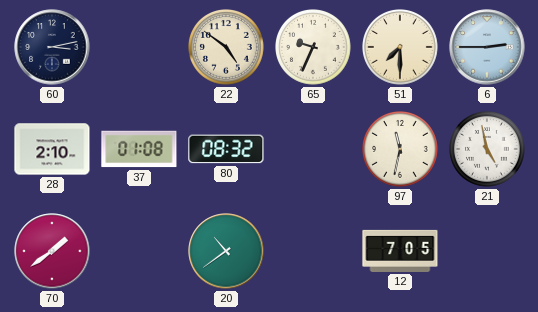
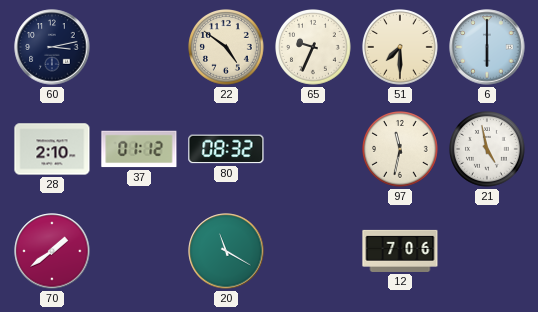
6: 2:45 -> 6:00 (487, 47)
37: 01:08 -> 01:12 (139, 149)
20: 10:39 -> 11:20 (226, 251)
12: 7:05 -> 7:06 (400, 251)
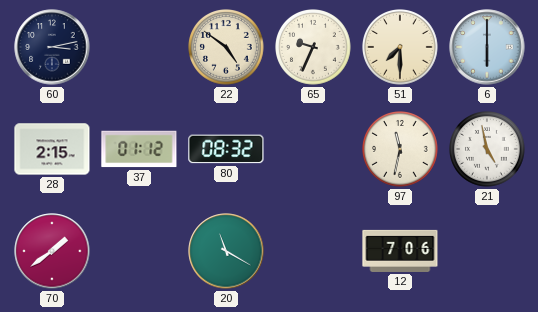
28: 2:10 -> 2:15 (52, 149)
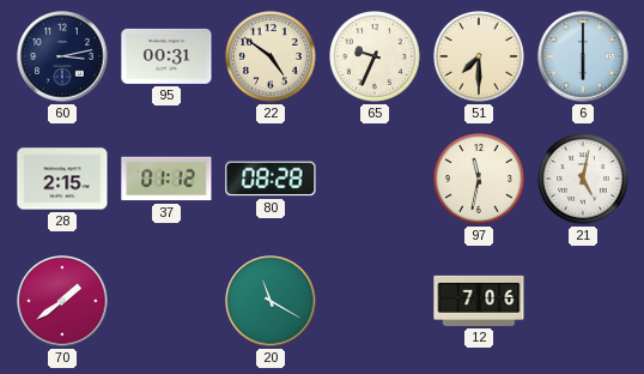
95: none -> 00:31 (166, 56)
80: 08:32 -> 08:28 (271, 179)
21: 4:58 -> 5:02 (584, 180)
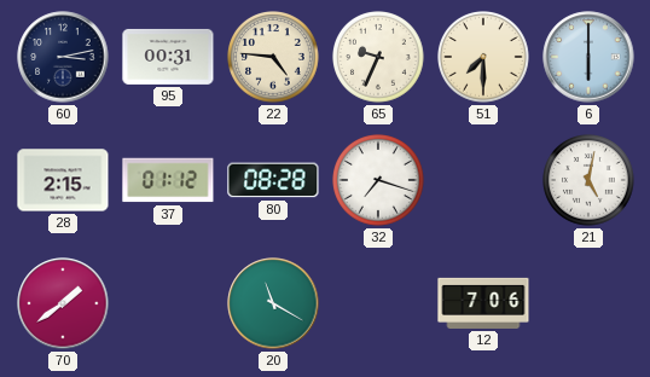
22: 4:51 -> 4:46 (274, 58)
32: none -> 7:18 (379, 181)
97: 11:32 -> none (480, 180)
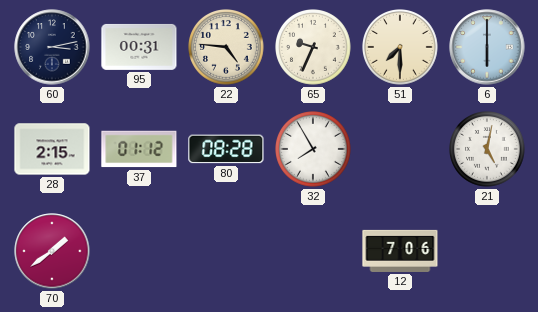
32: 7:18 -> 7:55 (314, 150)
20: 11:20 -> none (273, 303)
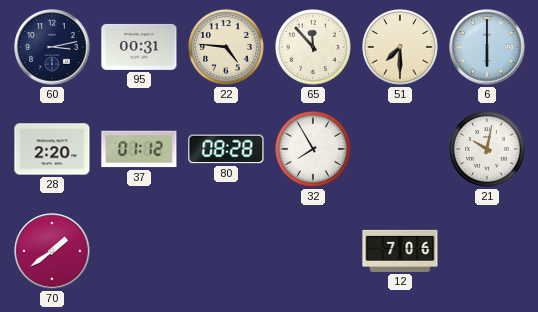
65: 9:34 -> 11:53 (314, 48)
28: 2:15 -> 2:20 (52, 149)
21: 5:02 -> 10:02 (488, 150)
